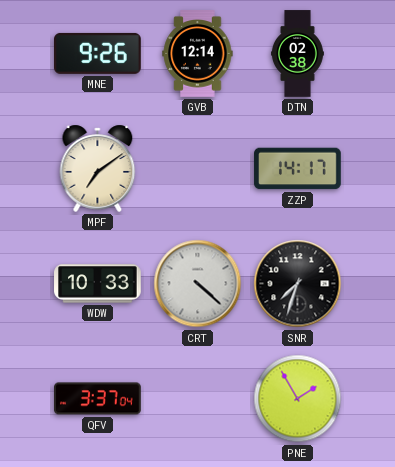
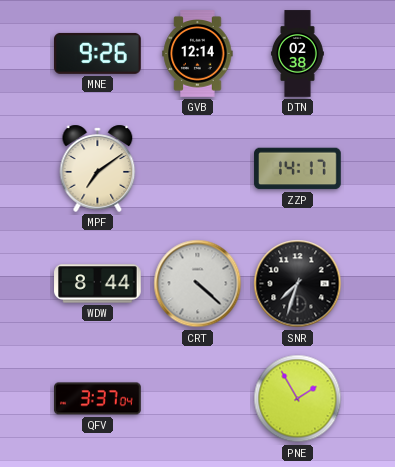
WDW: 10:33 -> 8:44 (98, 284)
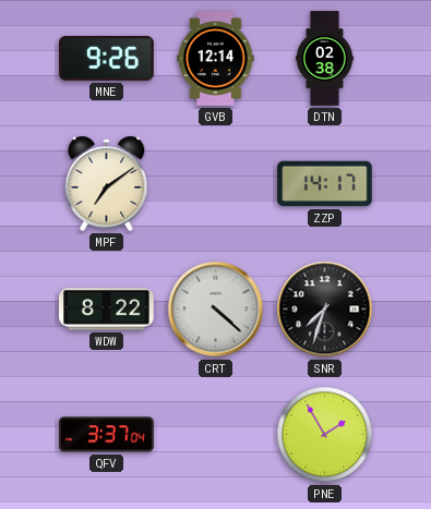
WDW: 8:44 -> 8:22 (107, 310)
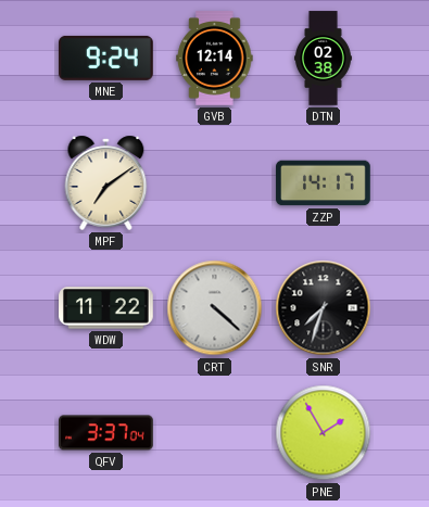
MNE: 9:26 -> 9:24 (106, 58)
WDW: 8:22 -> 11:22 (106, 308)
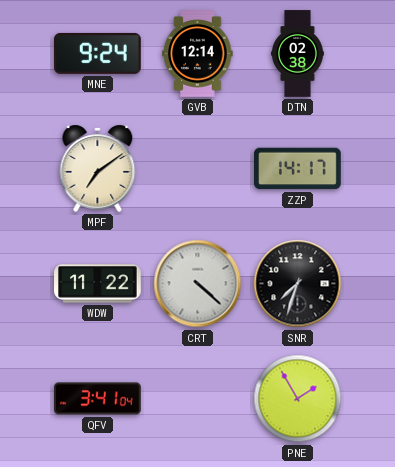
QFV: 3:37 -> 3:41 (98, 399)
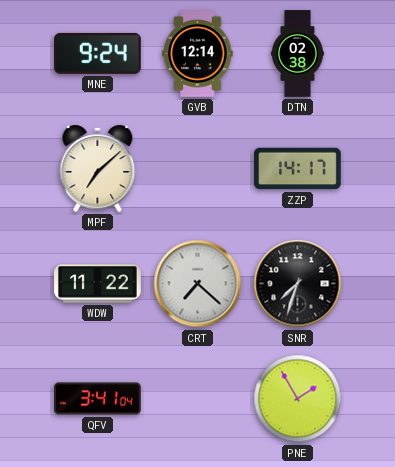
MPF: 7:09 -> 7:08 (98, 168)
CRT: 4:22 -> 7:22 (198, 284)
